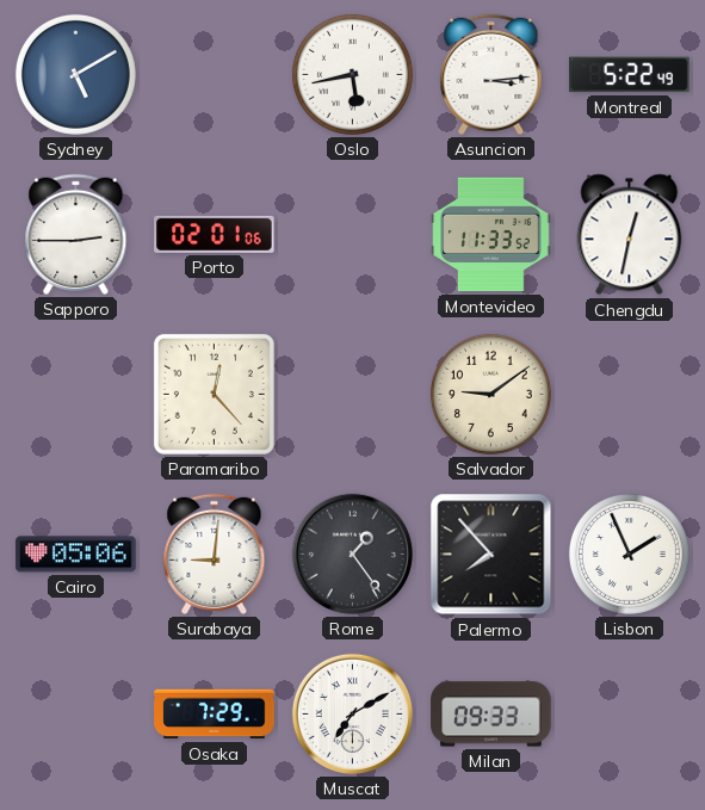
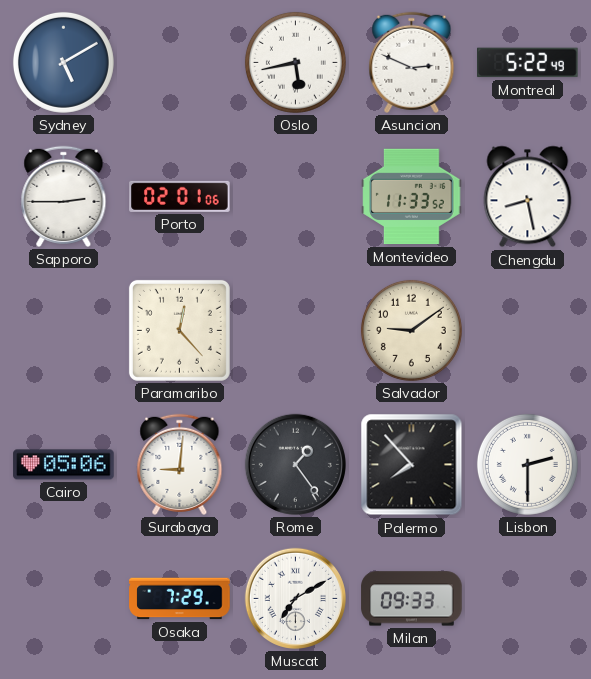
Asuncion: 3:14 -> 2:49 (412, 62)
Chengdu: 12:32 -> 8:28 (528, 197)
Lisbon: 1:56 -> 2:30 (527, 464)
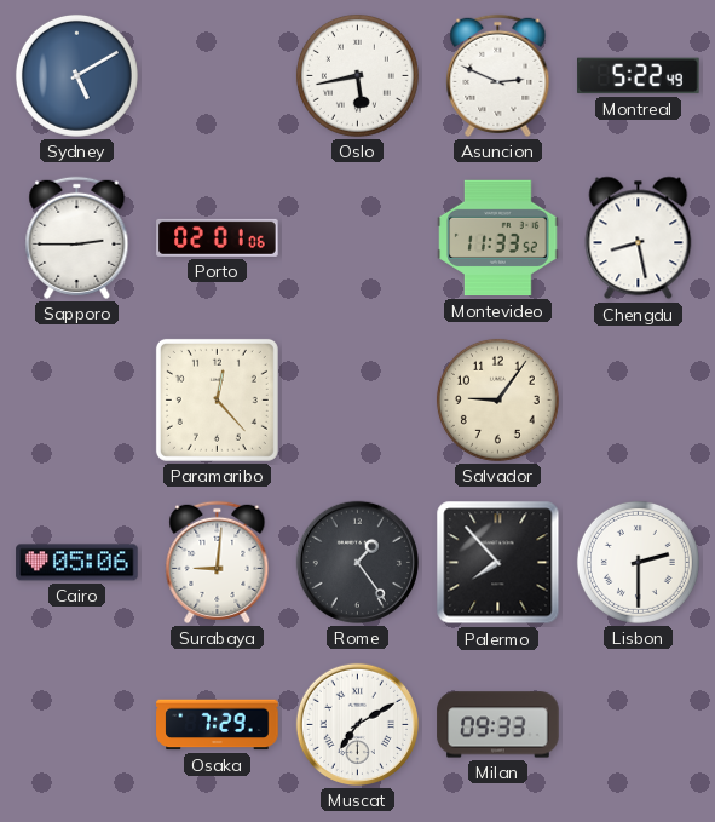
Salvador: 9:09 -> 9:06 (497, 399)
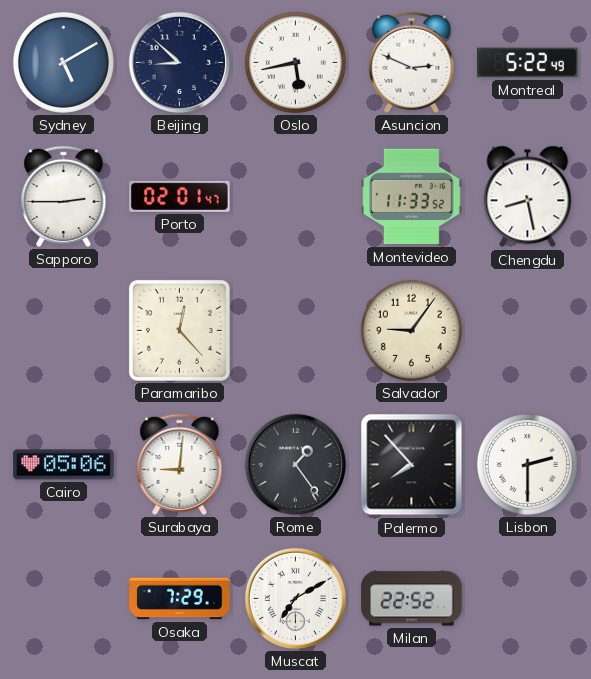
Beijing: none -> 8:52 (179, 62)
Porto: 02:01:06 -> 02:01:47 (180, 196)
Milan: 09:33 -> 22:52 (412, 599)
